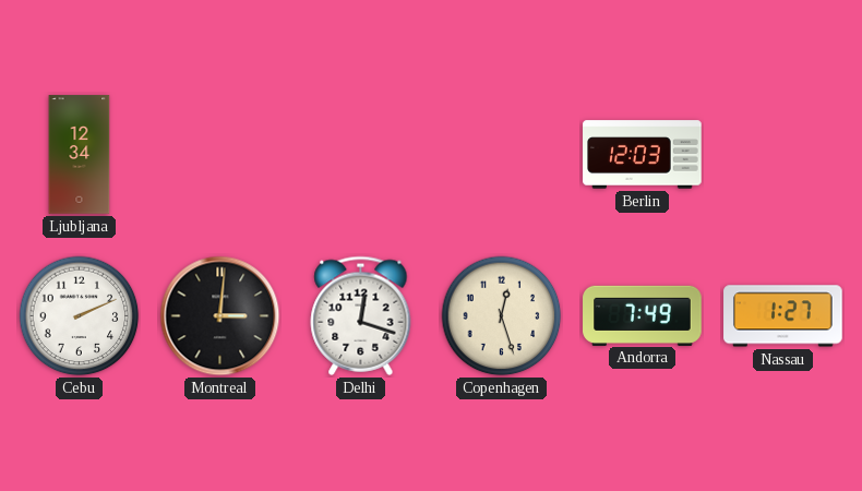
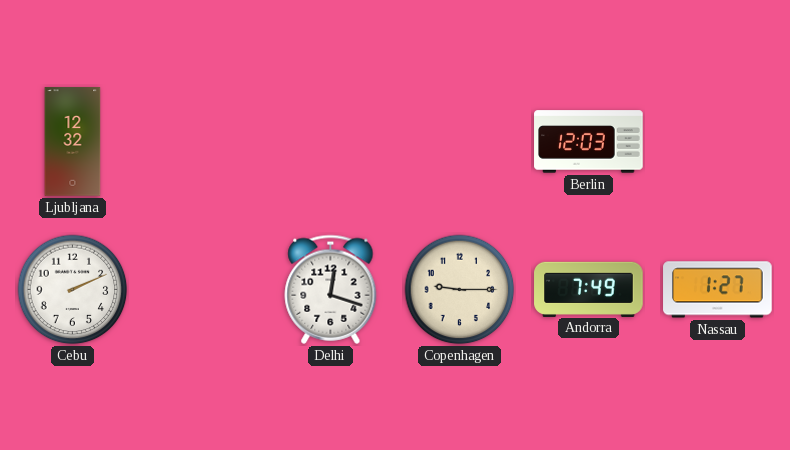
Ljubljana: 12:34 -> 12:32 (73, 142)
Montreal: 3:01 -> none (220, 316)
Copenhagen: 12:27 -> 9:15 (460, 290)
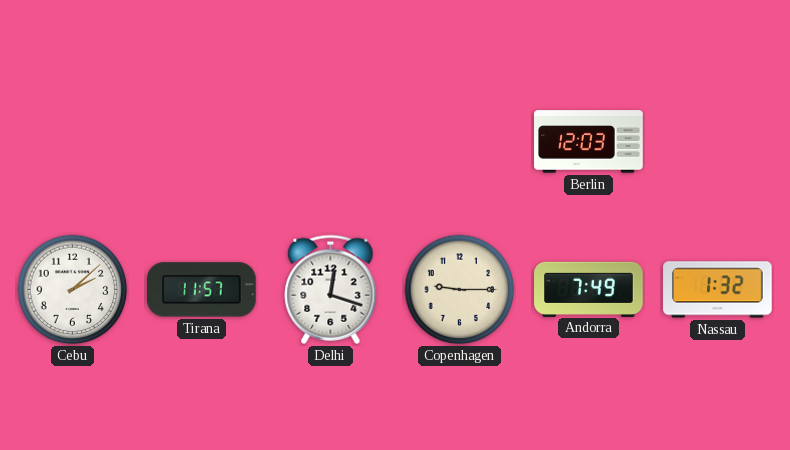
Ljubljana: 12:32 -> none (73, 142)
Cebu: 2:11 -> 2:08 (73, 290)
Tirana: none -> 11:57 (202, 290)
Nassau: 1:27 -> 1:32 (718, 290)
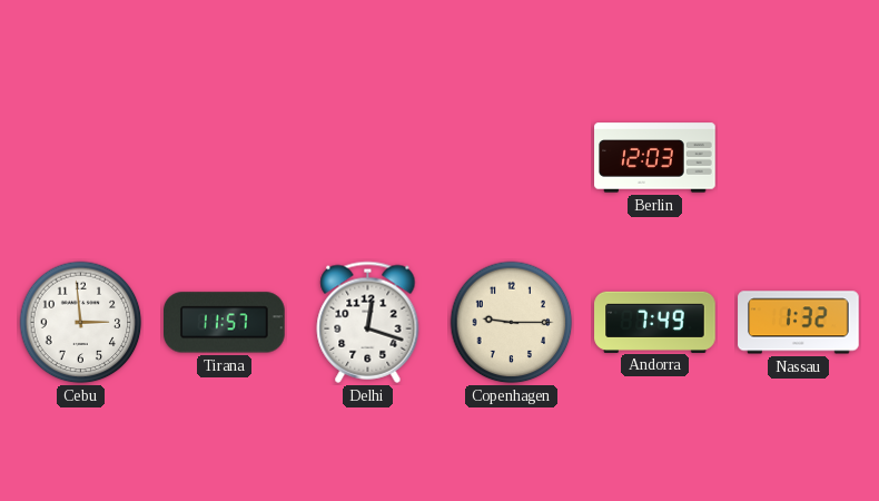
Cebu: 2:08 -> 2:59 (81, 323)
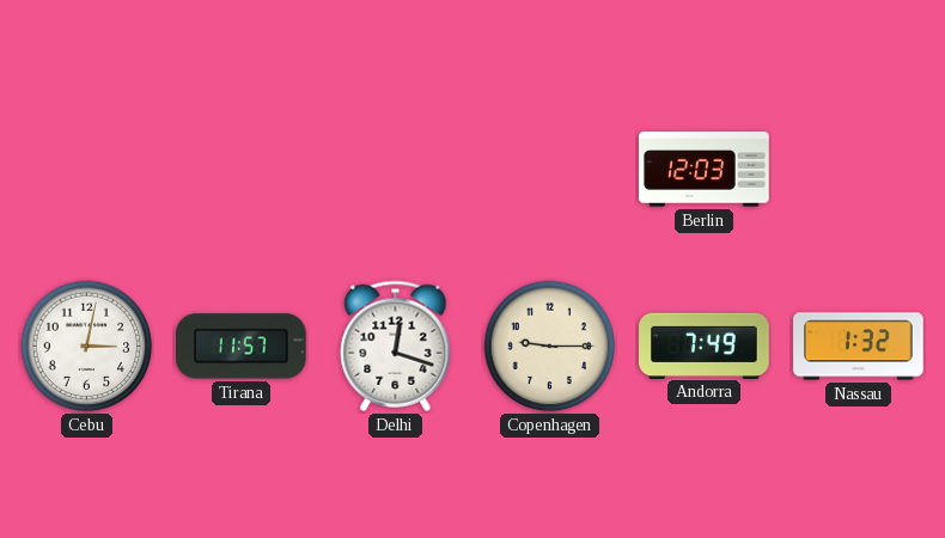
Cebu: 2:59 -> 3:02 (87, 347)
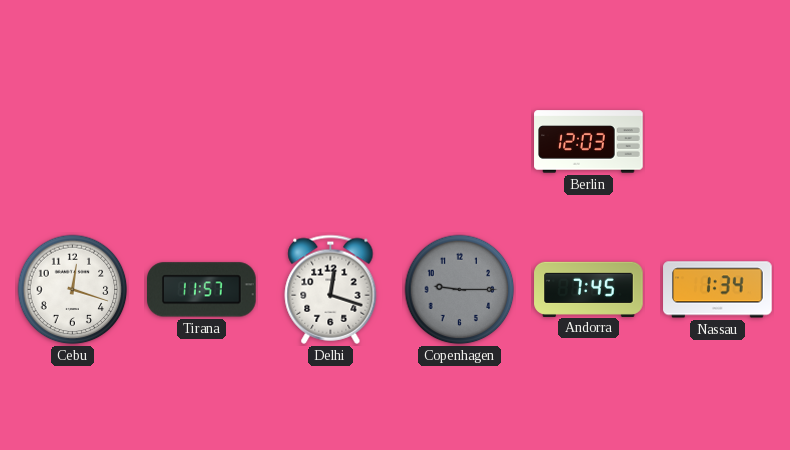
Cebu: 3:02 -> 12:18 (73, 290)
Copenhagen dial: cream -> grey (460, 290)
Andorra: 7:49 -> 7:45 (589, 289)
Nassau: 1:32 -> 1:34 (718, 290)
